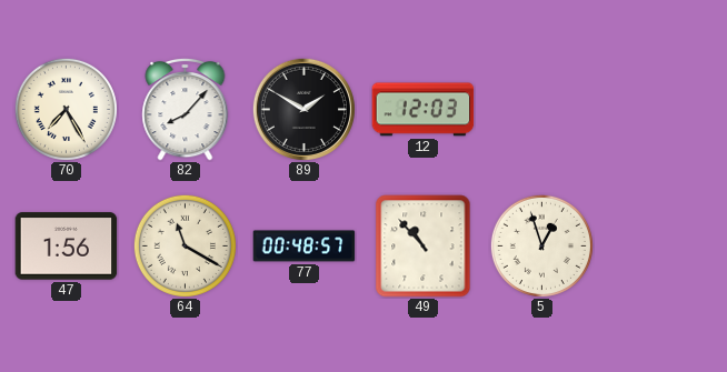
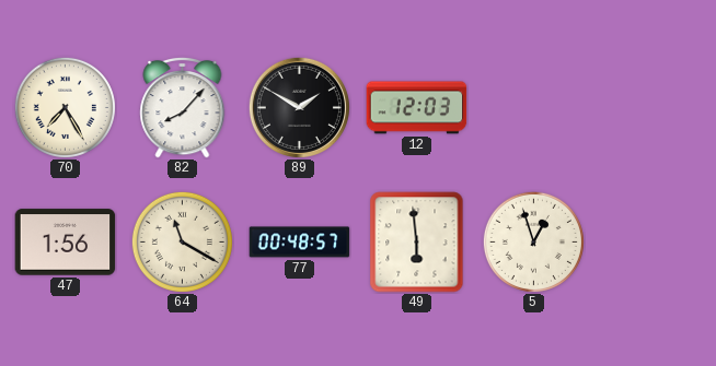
49: 10:53 -> 5:59 (417, 243)
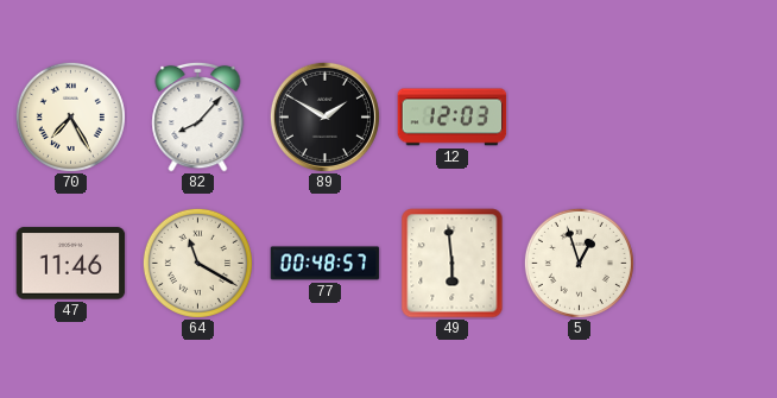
47: 1:56 -> 11:46 (71, 264)
